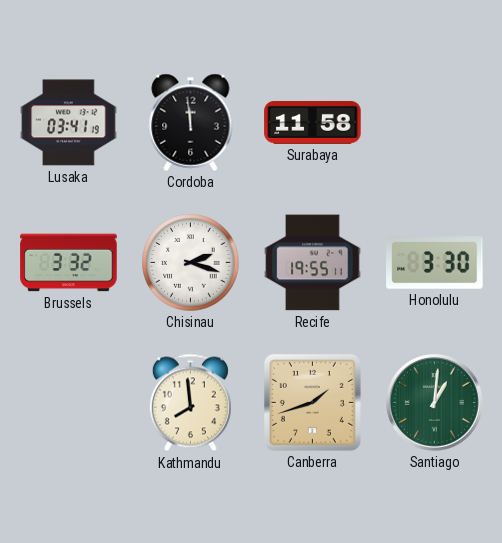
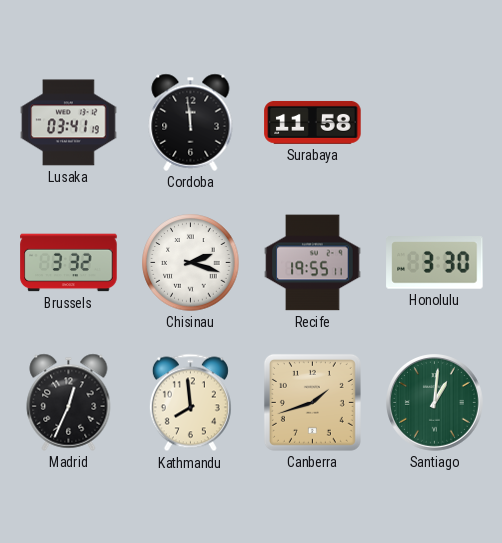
Madrid: none -> 12:34 (69, 402)
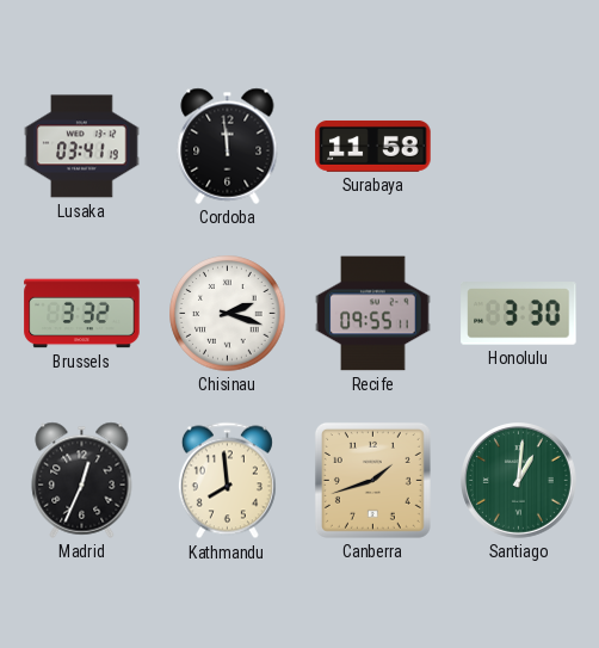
Recife: 19:55 -> 09:55 (373, 314)
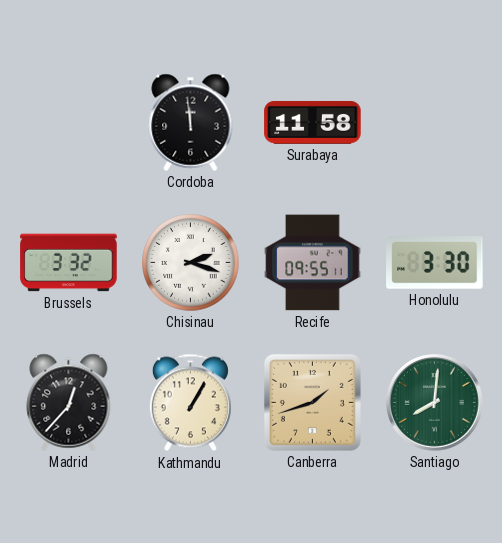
Lusaka: 03:41 -> none (82, 147)
Madrid: 12:34 -> 12:37 (69, 402)
Kathmandu: 7:59 -> 1:05 (190, 403)
Santiago: 1:01 -> 8:01 (435, 403)
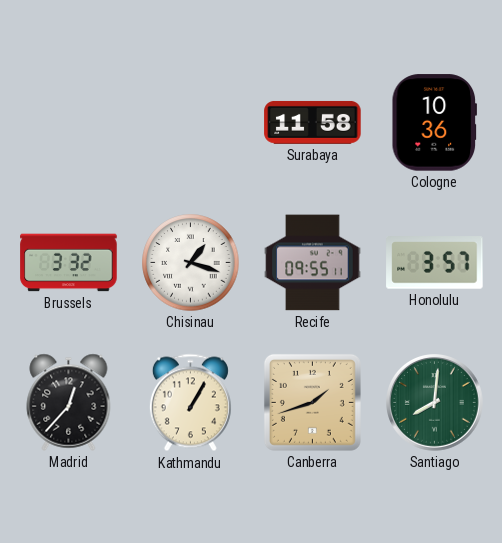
Cordoba: 11:59 -> none (191, 122)
Cologne: none -> 10:36 (434, 123)
Chisinau: 2:18 -> 1:18 (191, 263)
Honolulu: 3:30 -> 3:57 (435, 263)
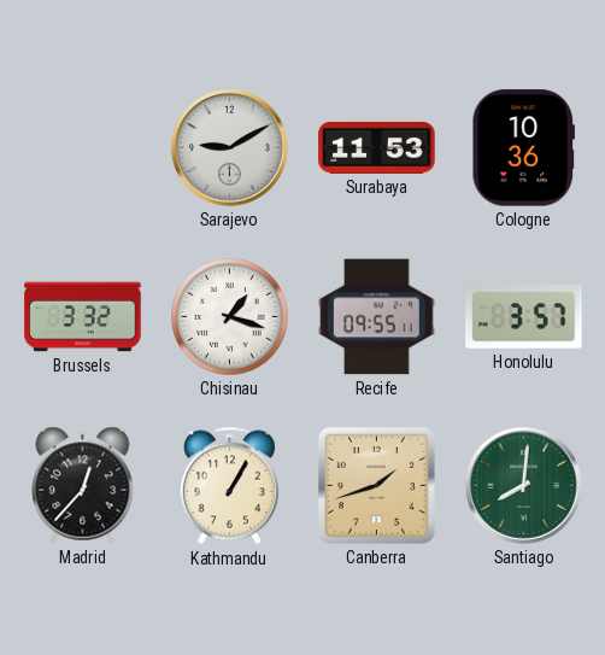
Sarajevo: none -> 9:10 (230, 148)
Surabaya: 11:58 -> 11:53 (377, 147)
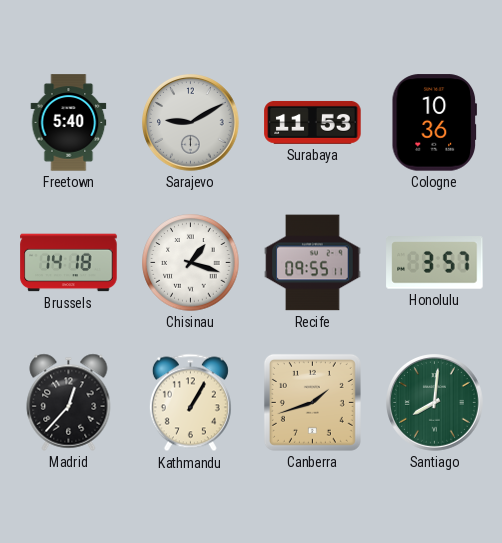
Freetown: none -> 5:40 (69, 123)
Brussels: 3:32 -> 14:18 (69, 263)
